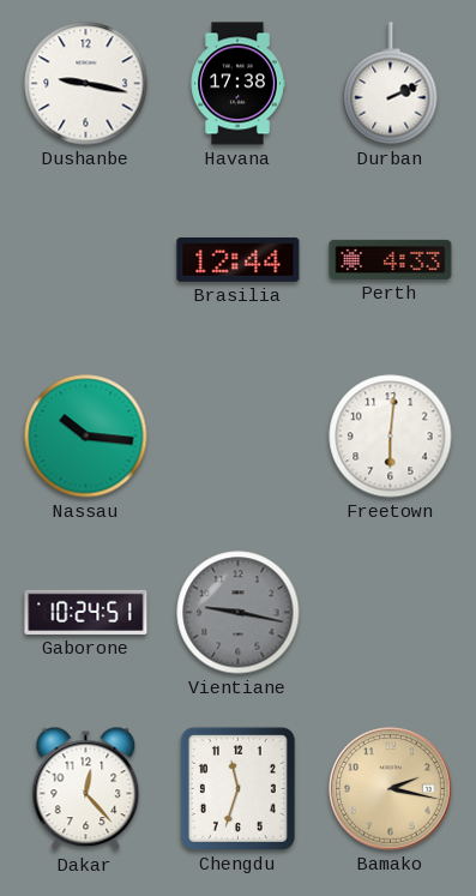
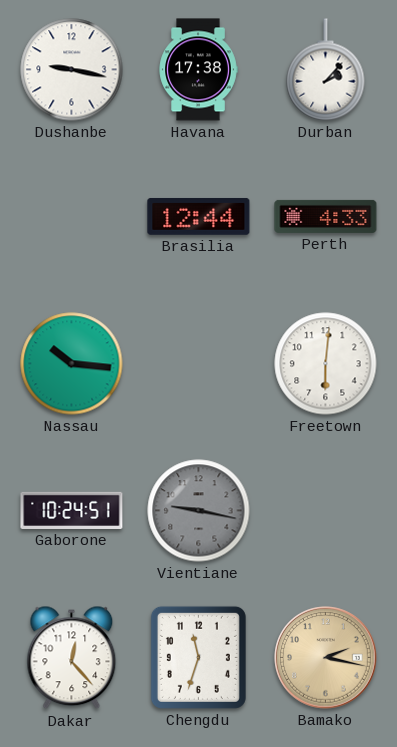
Durban: 2:11 -> 2:07 (326, 70)
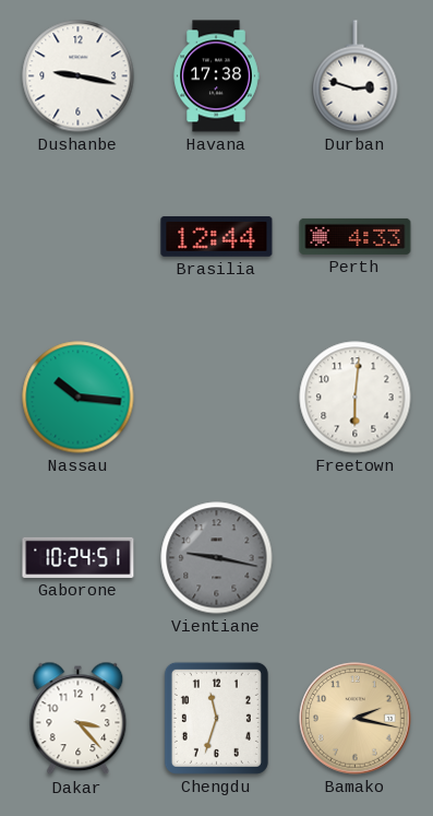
Durban: 2:07 -> 2:48 (356, 76)
Dakar: 12:23 -> 3:23 (79, 719)
